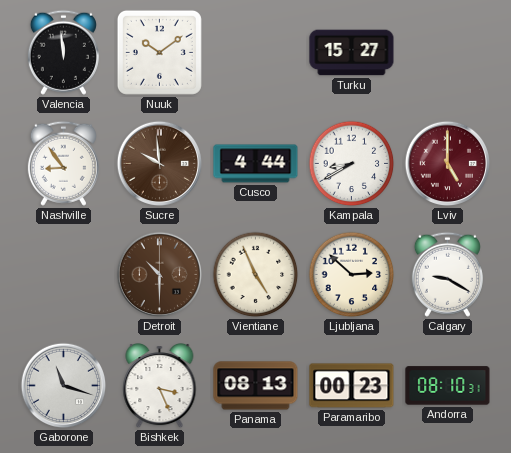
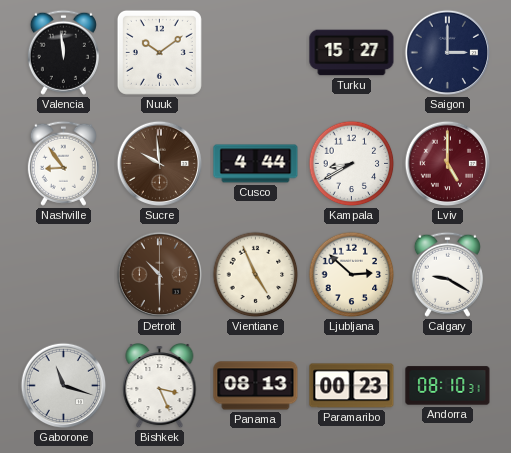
Saigon: none -> 3:00 (448, 53)
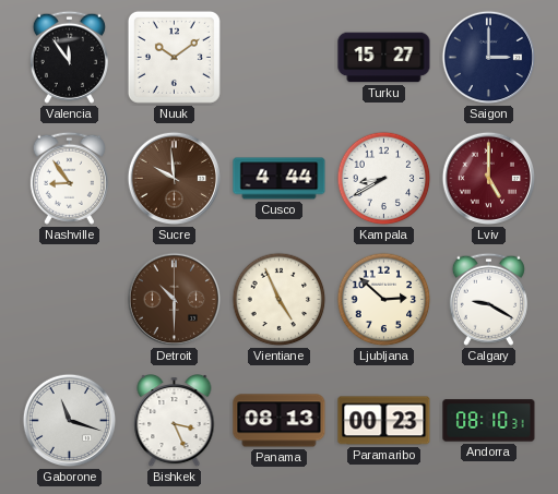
Valencia: 11:59 -> 11:54 (69, 57)
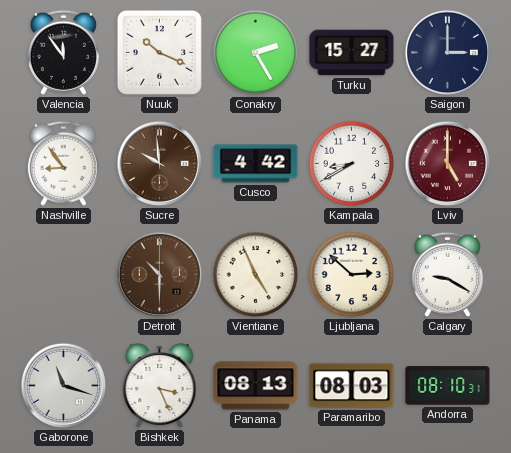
Nuuk: 10:09 -> 10:19 (159, 52)
Conakry: none -> 2:25 (256, 53)
Cusco: 4:44 -> 4:42 (256, 164)
Paramaribo: 00:23 -> 08:03 (352, 386)
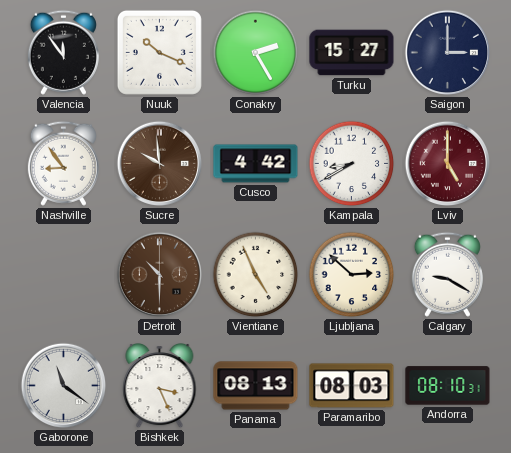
Gaborone: 11:18 -> 11:21 (64, 386)
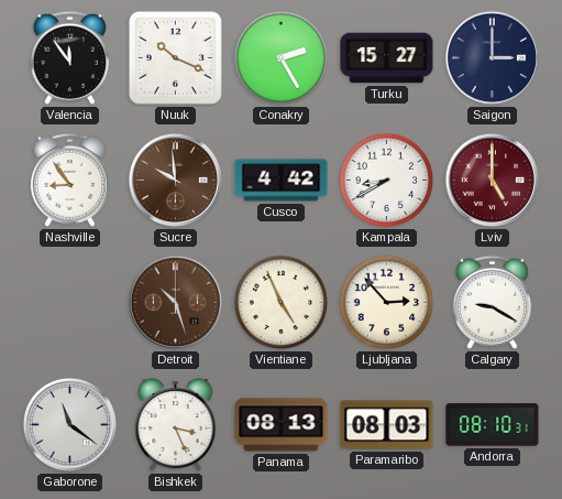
Detroit: 10:30 -> 10:27 (176, 303)
Ljubljana: 2:52 -> 2:53 (387, 303)
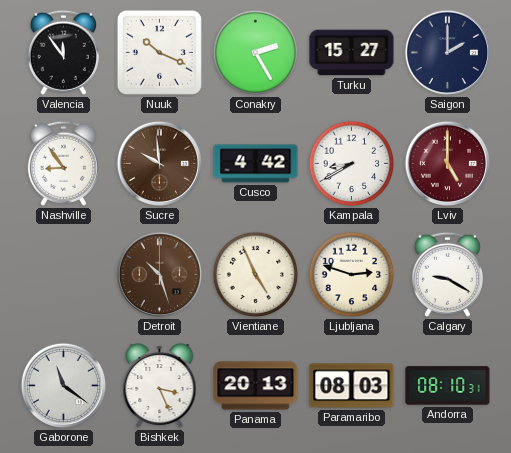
Saigon: 3:00 -> 2:00 (448, 53)
Ljubljana: 2:53 -> 2:48 (352, 275)
Panama: 08:13 -> 20:13 (256, 386)
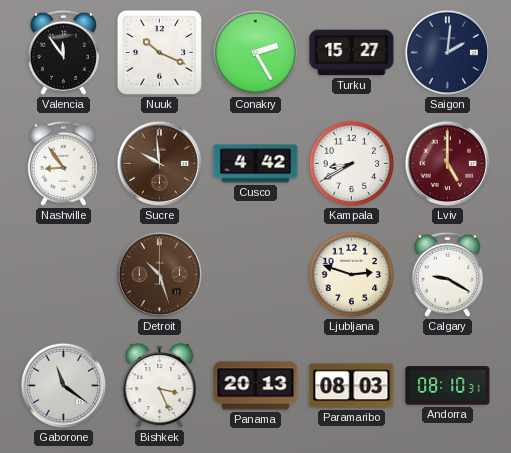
Saigon: 2:00 -> 2:01 (448, 53)
Vientiane: 4:56 -> none (256, 275)
